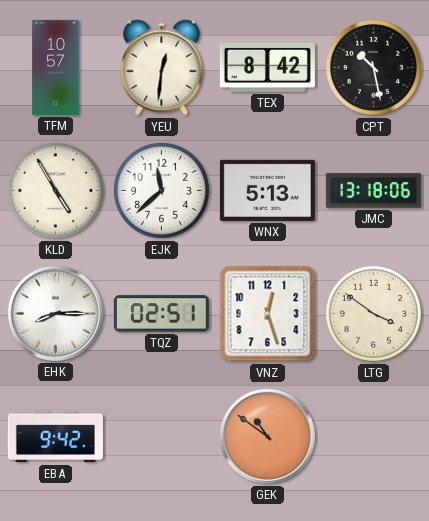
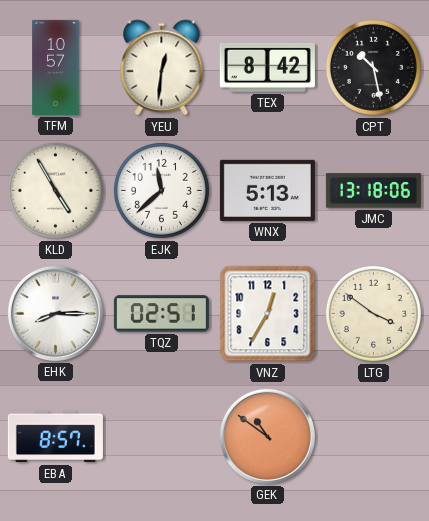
VNZ: 12:27 -> 12:35 (268, 314)
EBA: 9:42 -> 8:57 (55, 437)
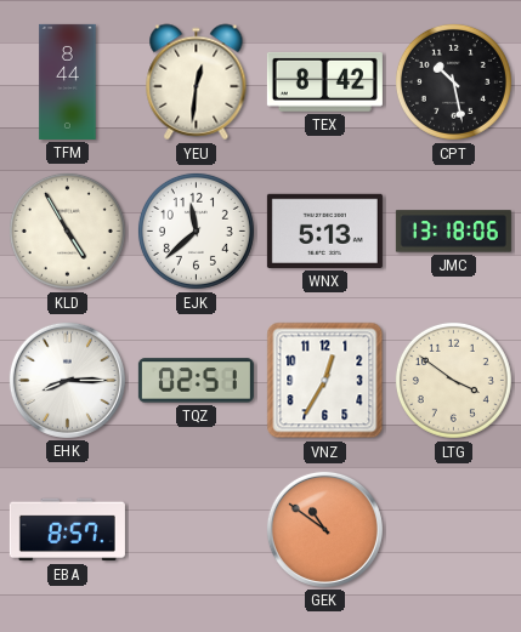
TFM: 10:57 -> 8:44 (68, 81)
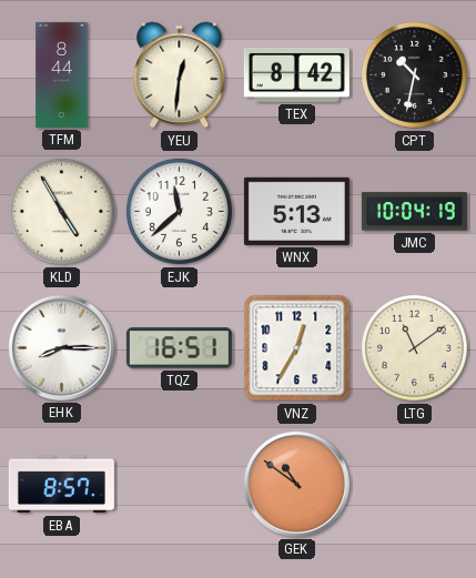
CPT: 10:28 -> 10:32 (414, 74)
JMC: 13:18 -> 10:04 (414, 212)
TQZ: 02:51 -> 16:51 (179, 348)
LTG: 3:51 -> 11:09 (414, 347)
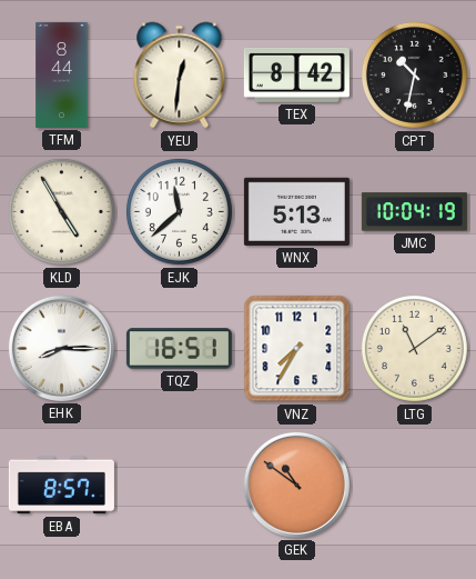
VNZ: 12:35 -> 7:35 (297, 349)
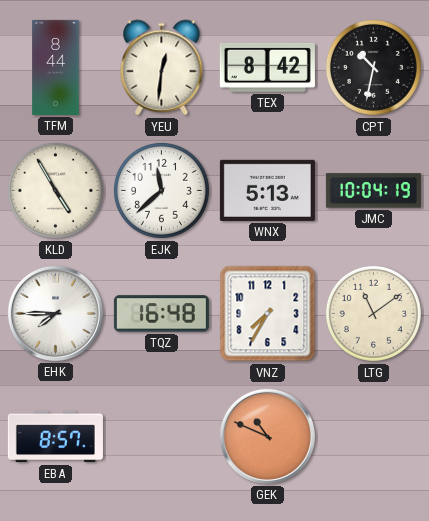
EHK: 8:15 -> 7:45 (55, 313)
TQZ: 16:51 -> 16:48 (161, 314)
GEK: 10:51 -> 10:49 (267, 436)
